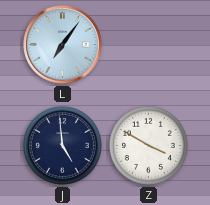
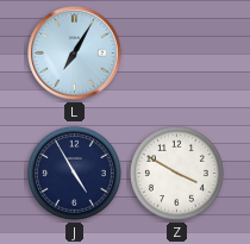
L: 7:06 -> 7:05 (75, 54)
J: 4:59 -> 4:55 (74, 173)
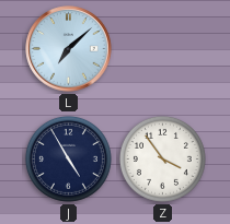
L: 7:05 -> 7:08 (69, 49)
Z: 3:50 -> 3:54 (162, 158)
